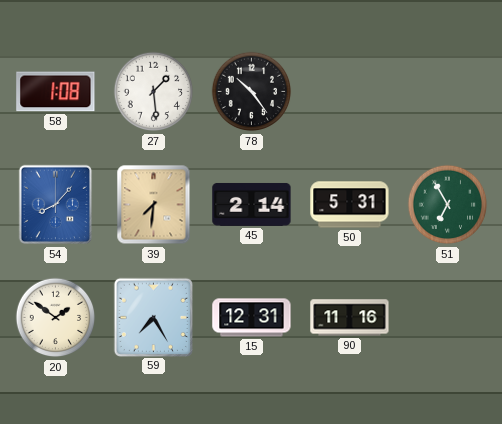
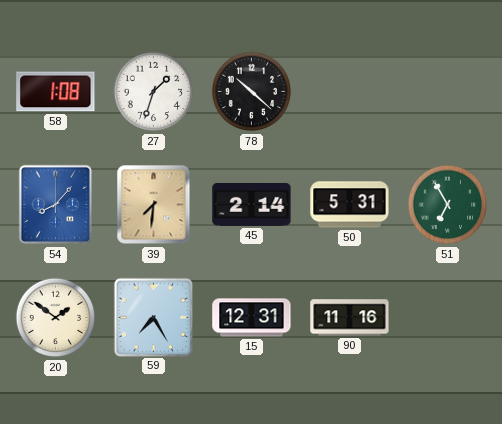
27: 1:29 -> 1:33 (154, 92)
78: 10:24 -> 10:22 (252, 92)
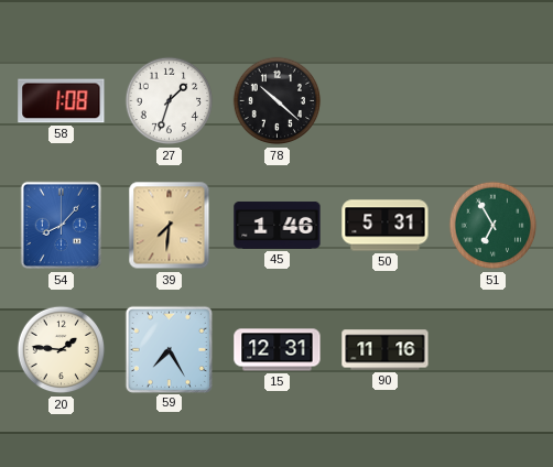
45: 2:14 -> 1:46 (278, 225)
20: 1:51 -> 1:46 (62, 350)
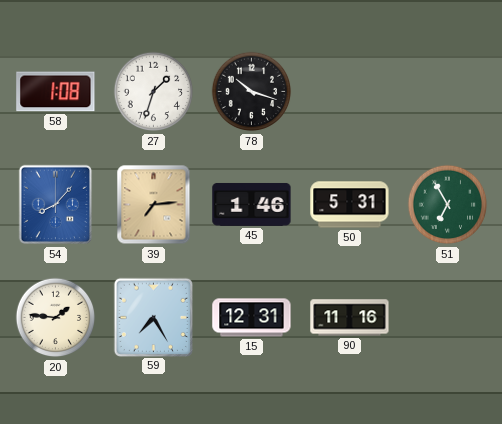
78: 10:22 -> 10:18 (252, 92)
39: 7:31 -> 7:14 (154, 205)
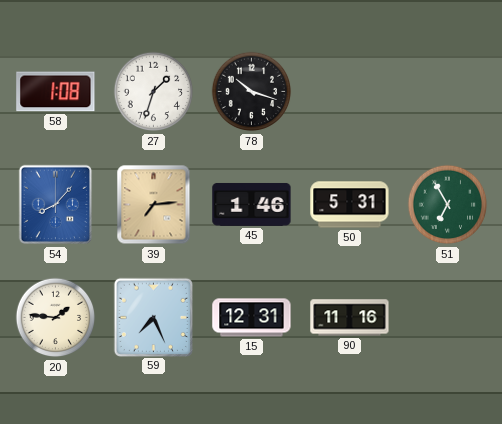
59: 7:25 -> 7:26 (153, 317)
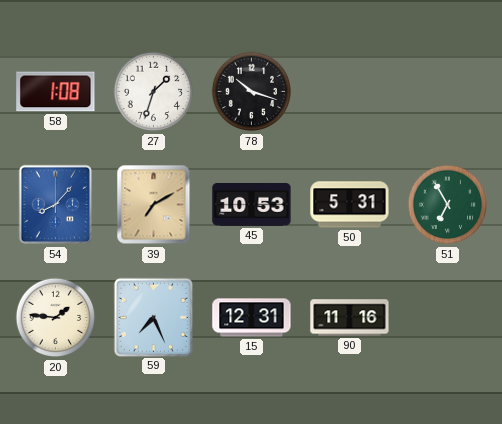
39: 7:14 -> 7:10 (154, 205)
45: 1:46 -> 10:53 (252, 204)
